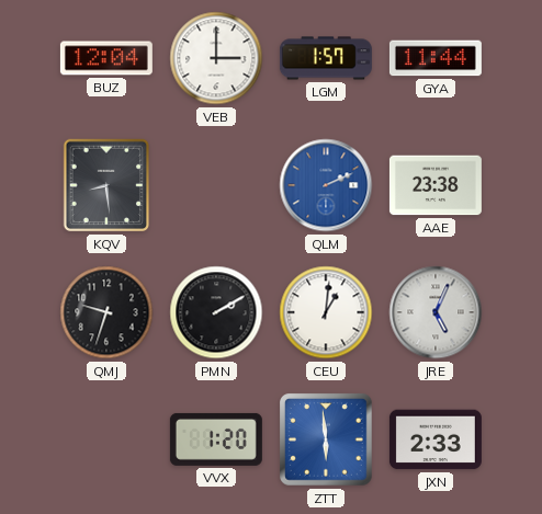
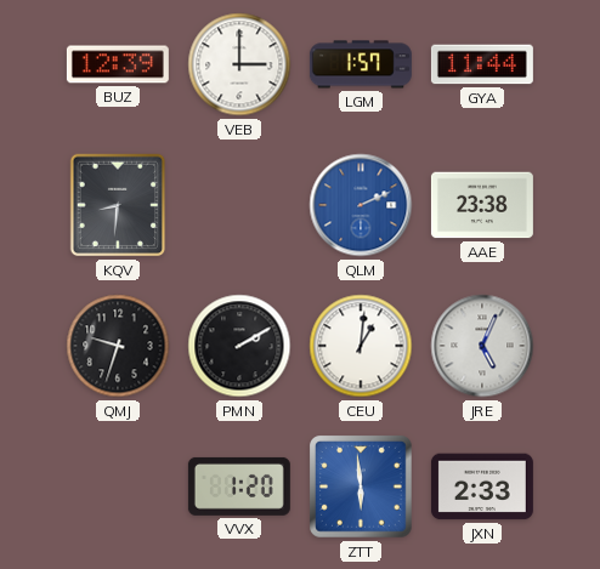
BUZ: 12:04 -> 12:39 (118, 64)
KQV: 8:29 -> 8:31 (118, 205)
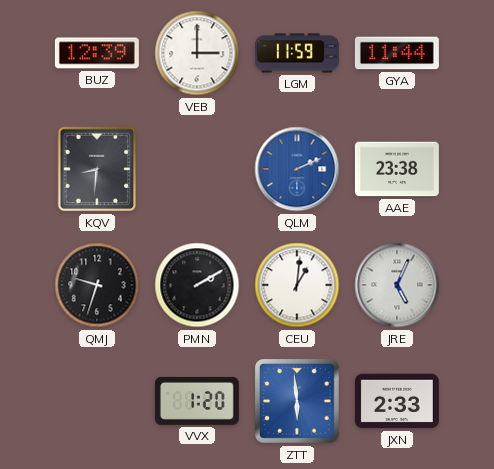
LGM: 1:57 -> 11:59 (297, 53)
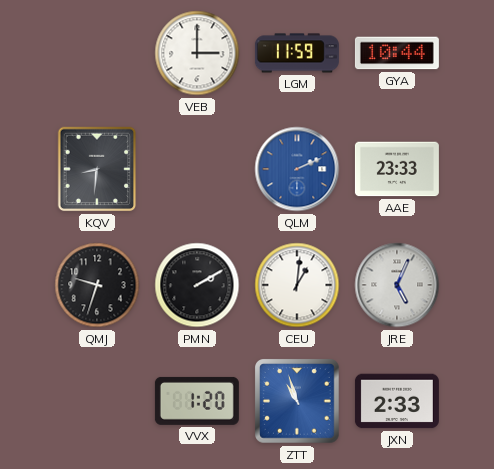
BUZ: 12:39 -> none (97, 53)
GYA: 11:44 -> 10:44 (397, 53)
AAE: 23:38 -> 23:33 (397, 169)
ZTT: 5:59 -> 10:57 (298, 402)
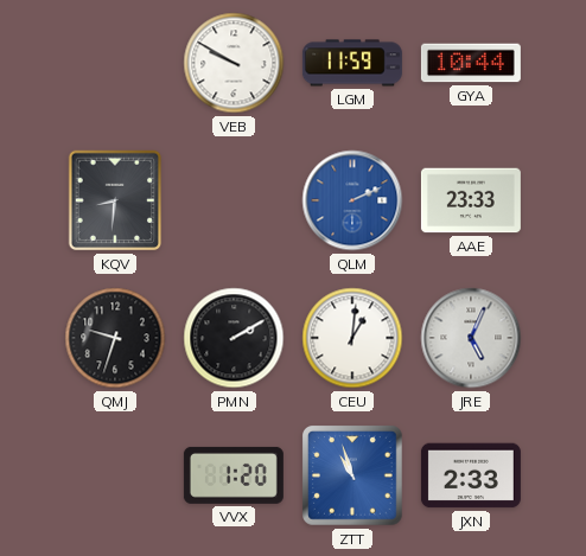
VEB: 3:00 -> 9:50 (234, 63)
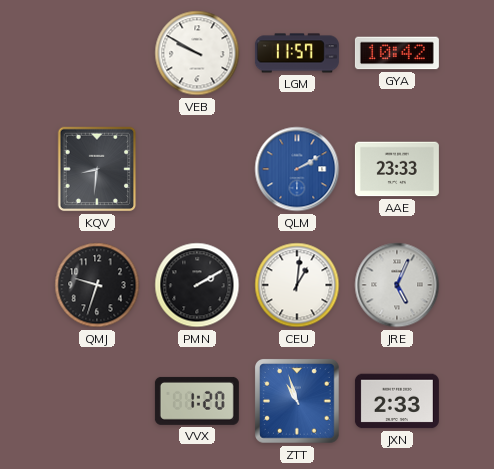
LGM: 11:59 -> 11:57 (297, 53)
GYA: 10:44 -> 10:42 (397, 53)
QLM: 2:11 -> 2:10 (297, 169)
